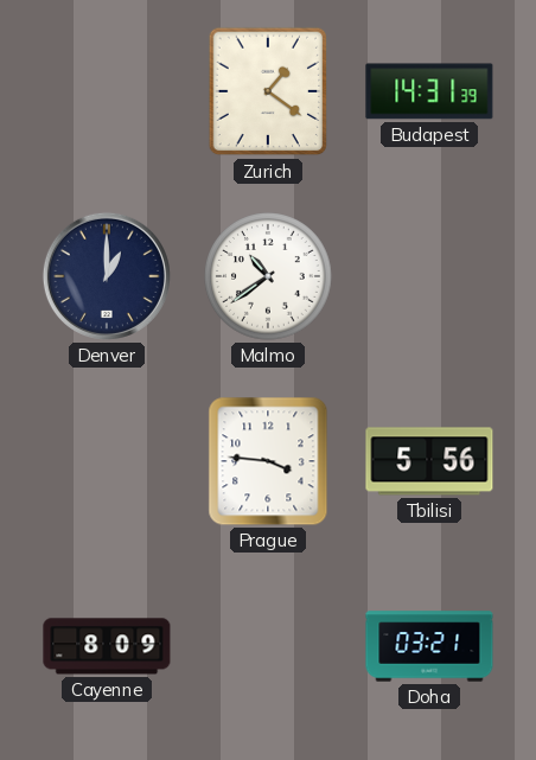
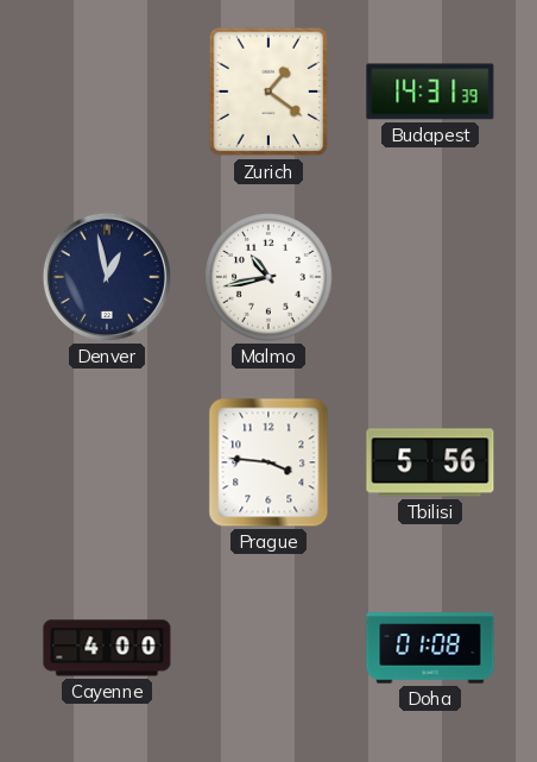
Denver: 1:00 -> 12:58 (107, 277)
Malmo: 10:39 -> 10:43 (268, 277)
Cayenne: 8:09 -> 4:00 (107, 648)
Doha: 03:21 -> 01:08 (430, 648)
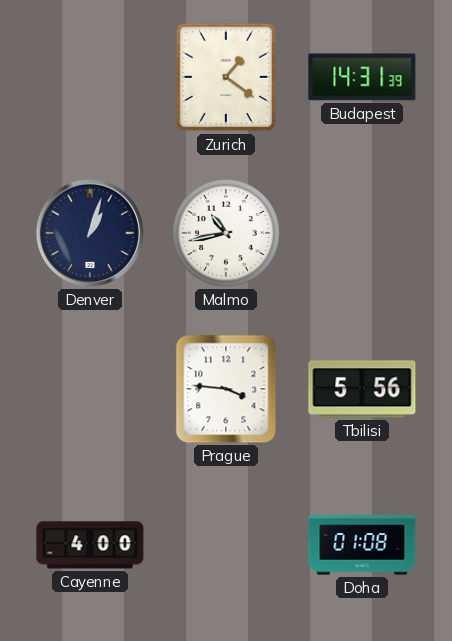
Denver: 12:58 -> 1:03 (90, 233)
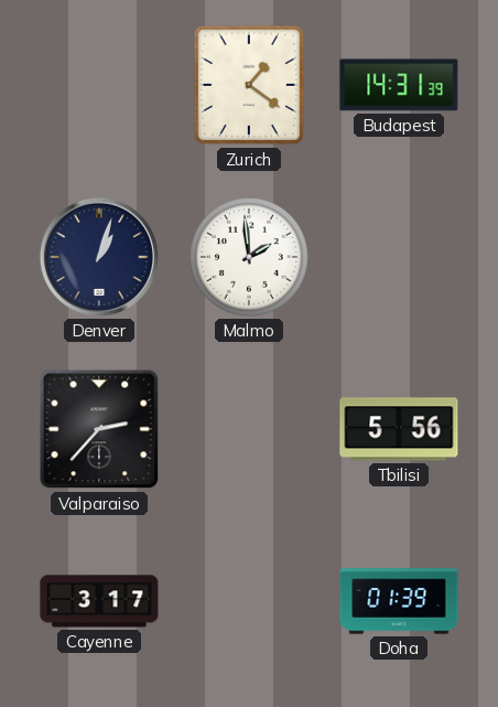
Malmo: 10:43 -> 1:59 (249, 257)
Valparaiso: none -> 2:37 (99, 429)
Prague: 3:46 -> none (226, 389)
Cayenne: 4:00 -> 3:17 (99, 601)
Doha: 01:08 -> 01:39 (399, 601)
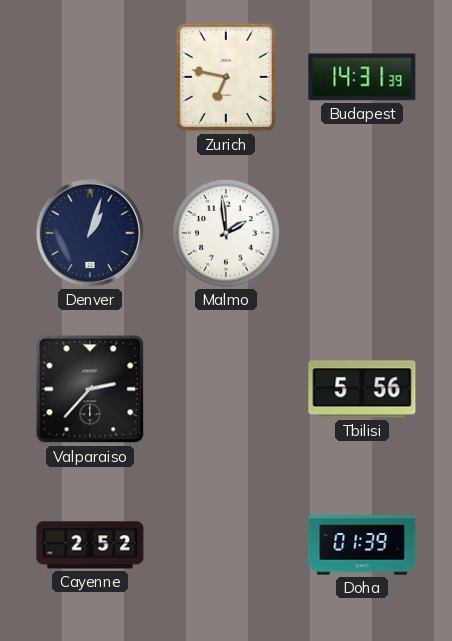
Zurich: 1:21 -> 6:47 (226, 77)
Cayenne: 3:17 -> 2:52 (90, 545)
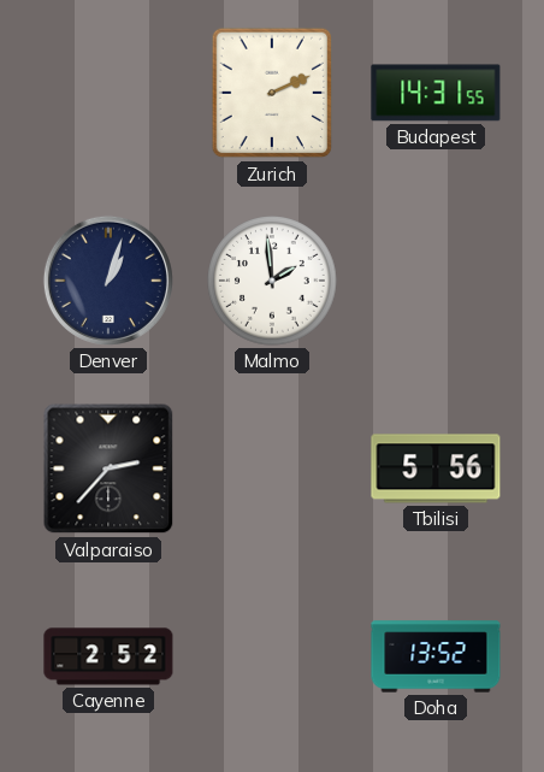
Zurich: 6:47 -> 2:11 (272, 93)
Budapest: 14:31:39 -> 14:31:55 (436, 93)
Doha: 01:39 -> 13:52 (436, 656)
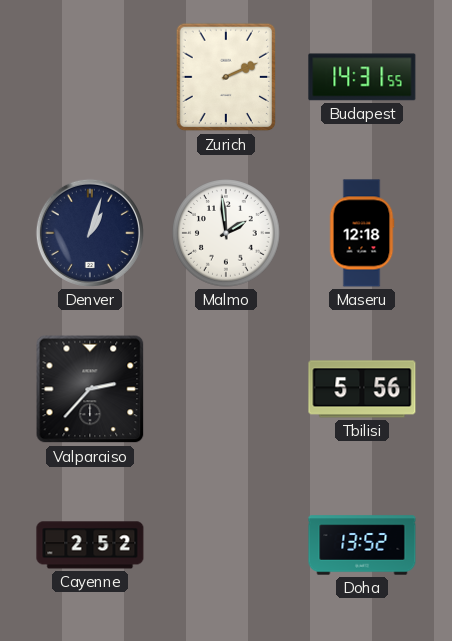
Maseru: none -> 12:18 (362, 233)
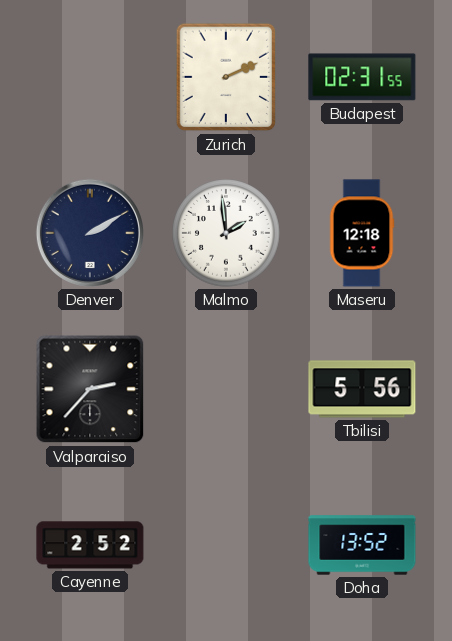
Budapest: 14:31 -> 02:31 (362, 77)
Denver: 1:03 -> 2:10 (90, 233)
